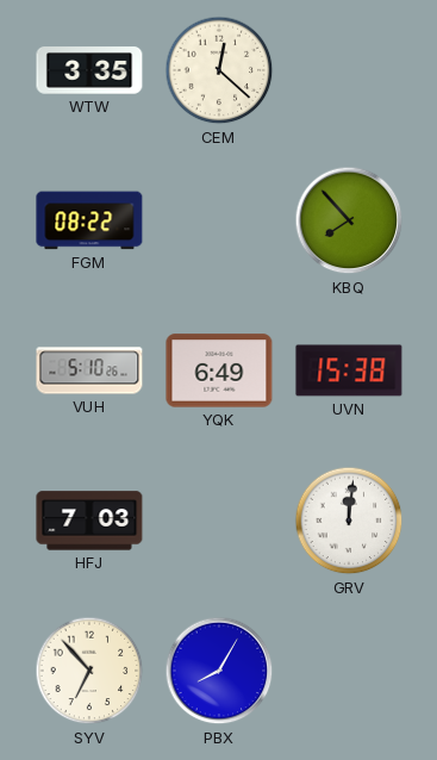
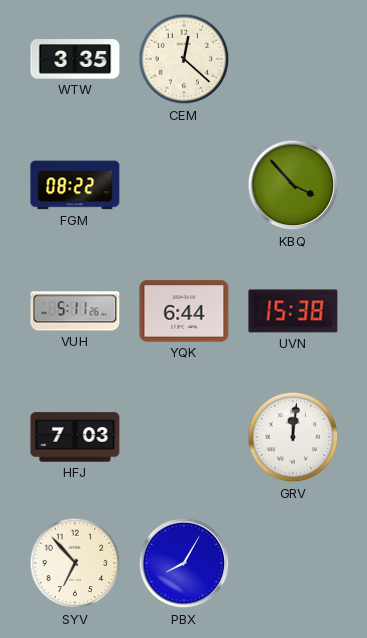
KBQ: 7:53 -> 3:53 (293, 185)
VUH: 5:10 -> 5:11 (75, 311)
YQK: 6:49 -> 6:44 (184, 311)
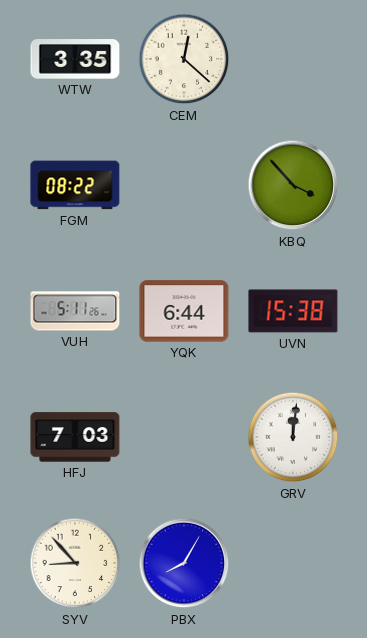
SYV: 6:53 -> 8:53 (75, 563)
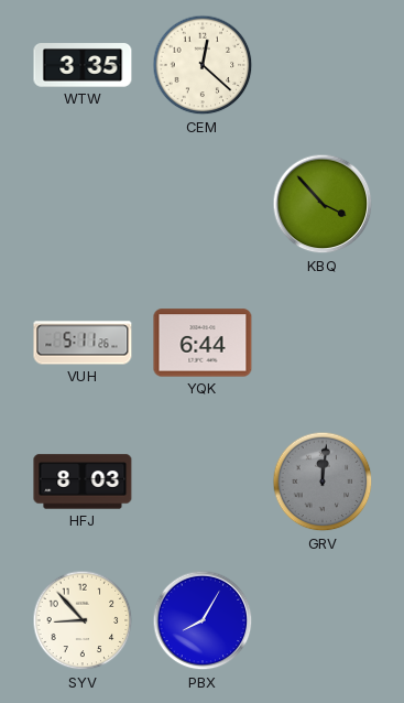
FGM: 08:22 -> none (75, 185)
UVN: 15:38 -> none (293, 311)
HFJ: 7:03 -> 8:03 (83, 482)
GRV dial: white -> grey (323, 482)
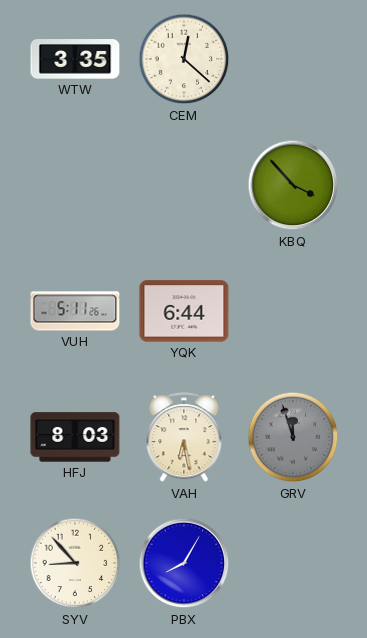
VAH: none -> 6:28 (184, 438)
GRV: 12:01 -> 11:57 (293, 437)
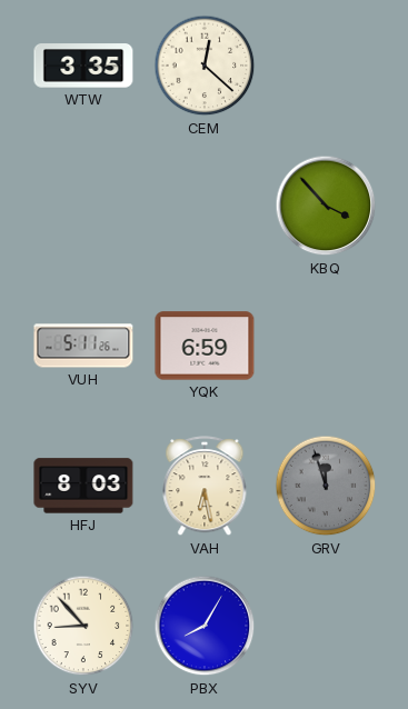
YQK: 6:44 -> 6:59 (205, 346)
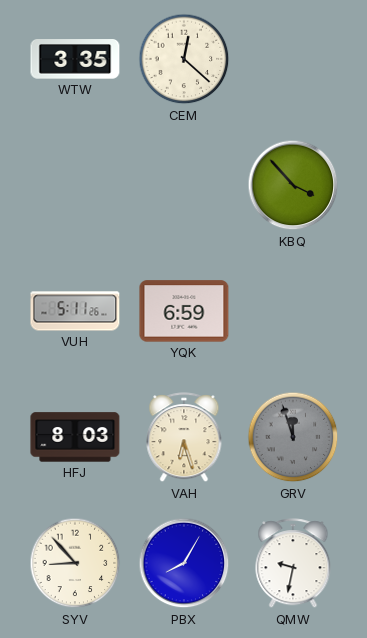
VAH: 6:28 -> 6:27 (184, 438)
QMW: none -> 9:32 (293, 564)
